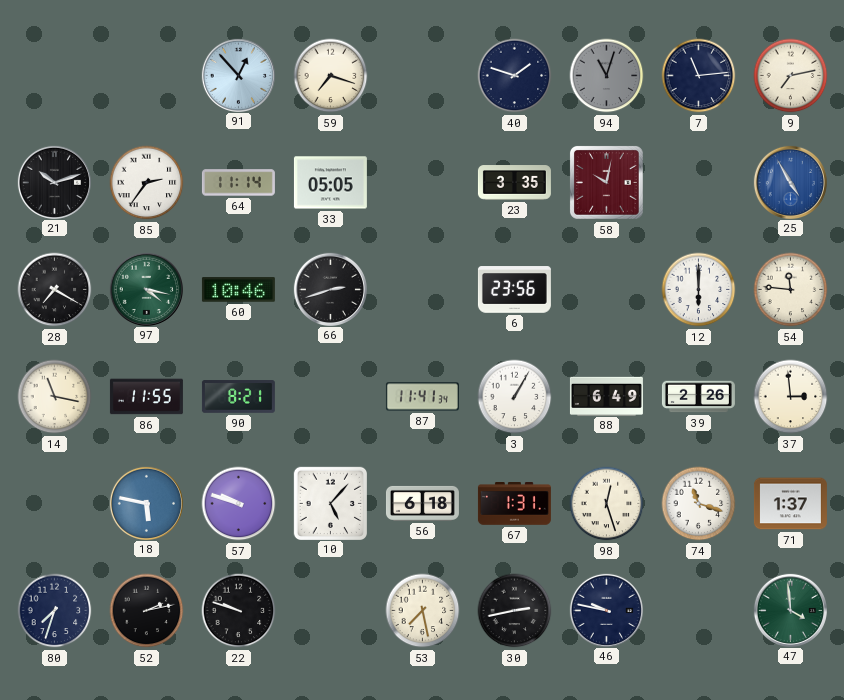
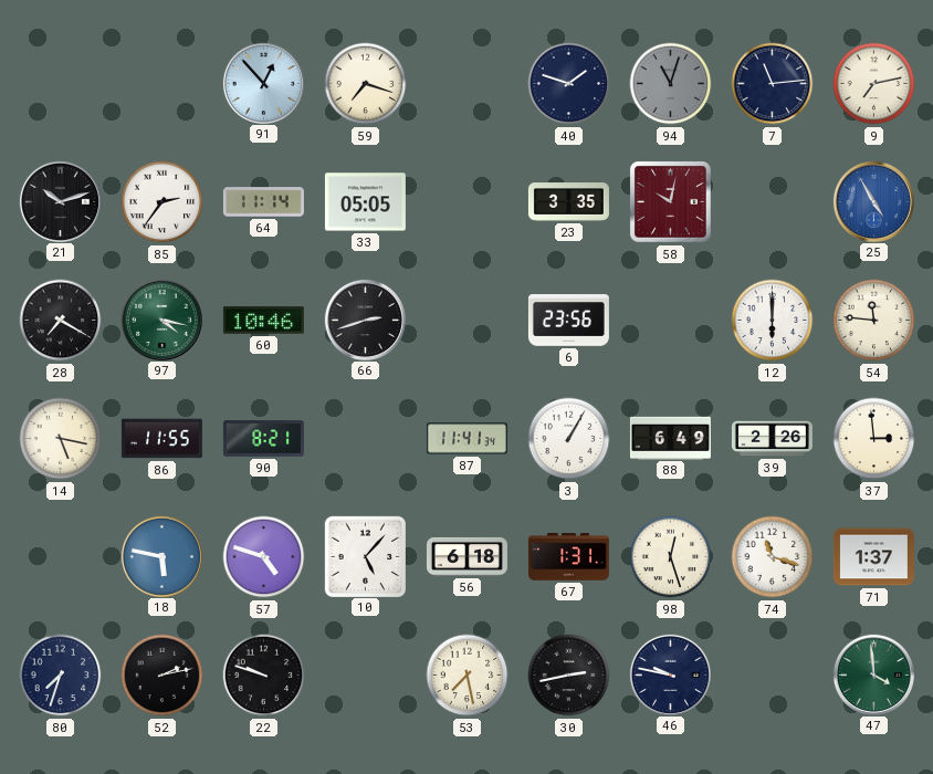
14: 11:17 -> 5:17 (61, 439)
57: 9:48 -> 4:48 (264, 557)
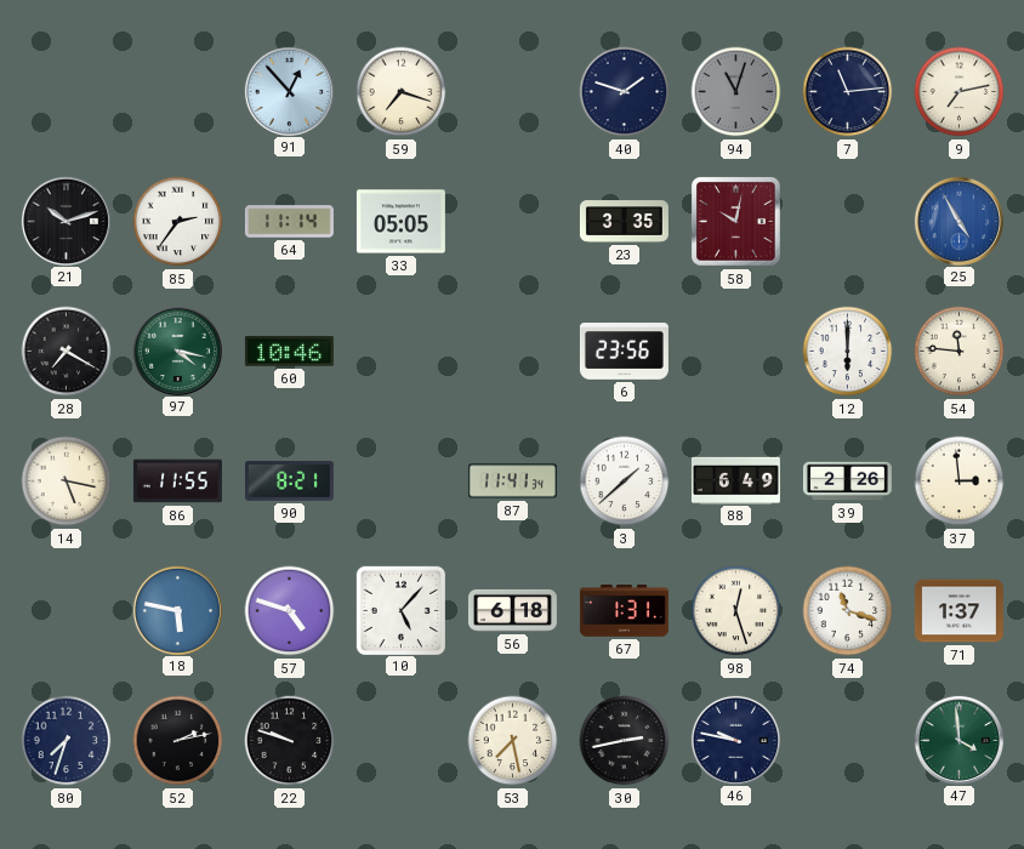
66: 2:42 -> none (365, 320)
3: 1:05 -> 1:38 (625, 482)
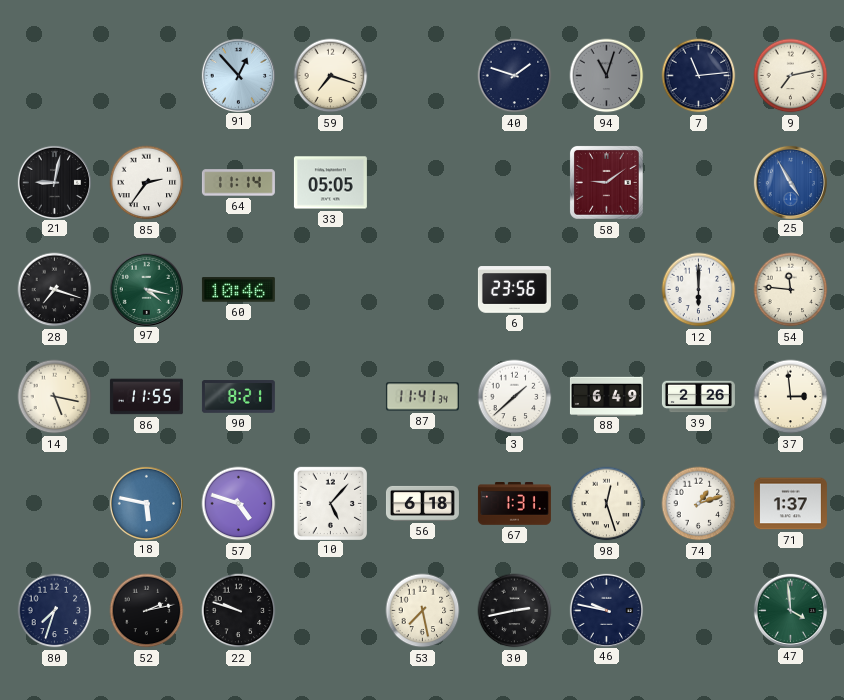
21: 10:12 -> 9:02 (54, 182)
23: 3:35 -> none (624, 222)
58: 10:02 -> 9:09 (606, 182)
28: 7:20 -> 7:18 (55, 290)
74: 11:18 -> 1:12 (699, 504)
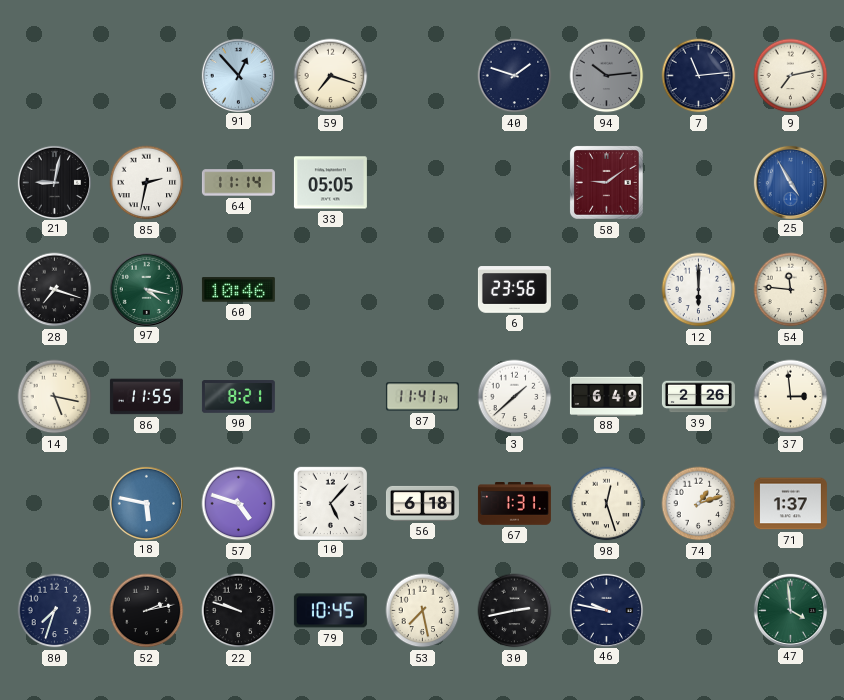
94: 11:03 -> 10:14 (607, 76)
85: 2:36 -> 2:32 (147, 183)
79: none -> 10:45 (330, 611)
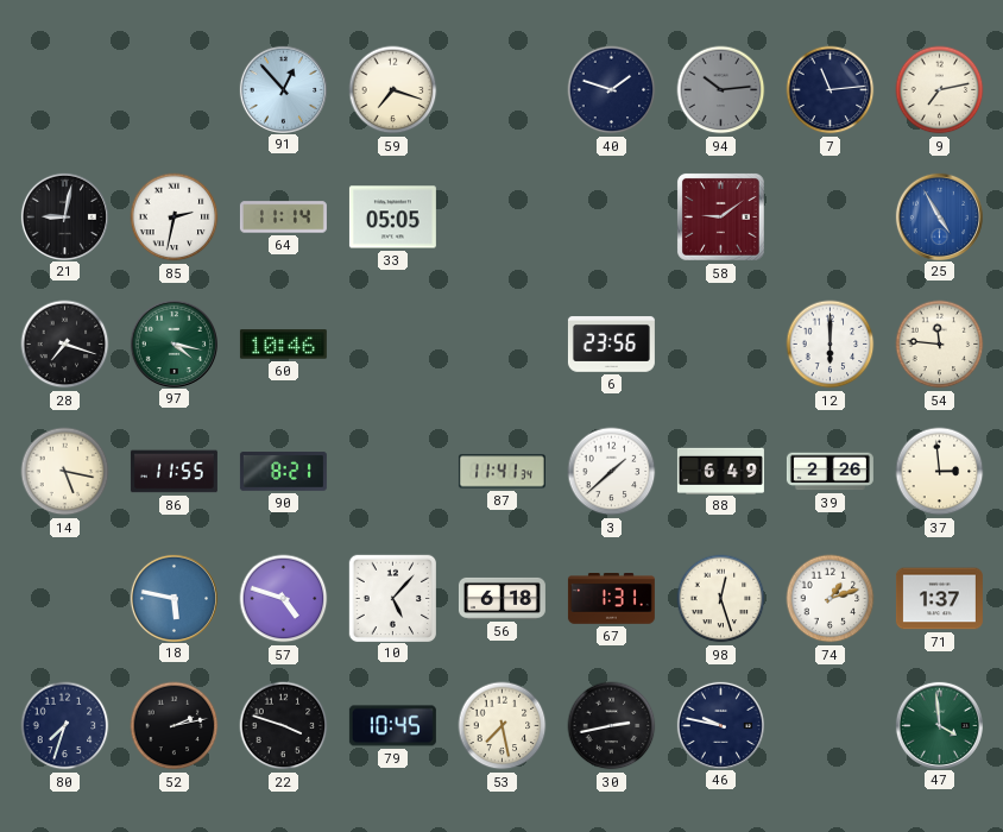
22: 9:48 -> 3:48 (284, 726)
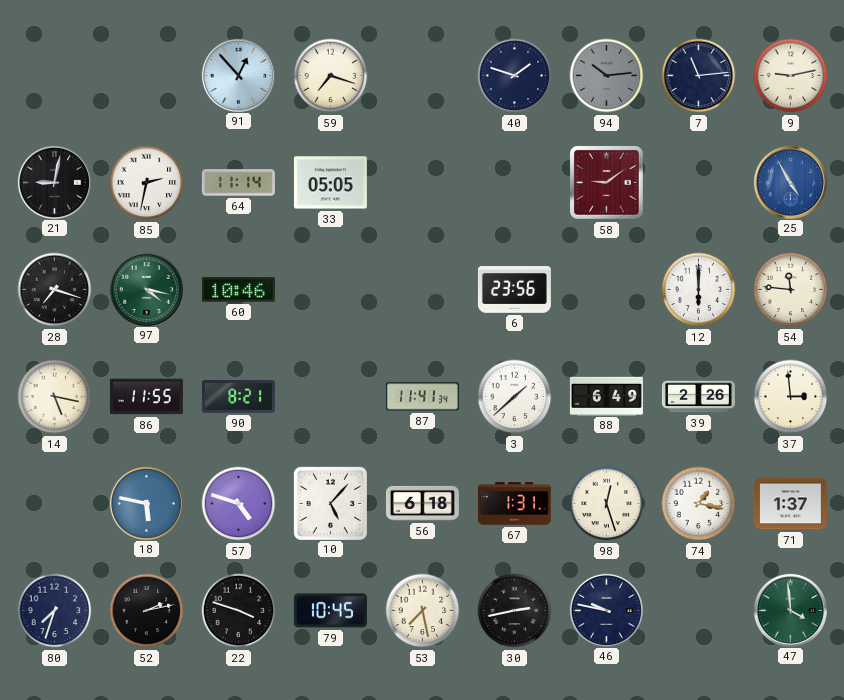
9: 7:13 -> 9:13 (791, 76)
74: 1:12 -> 1:17 (699, 504)
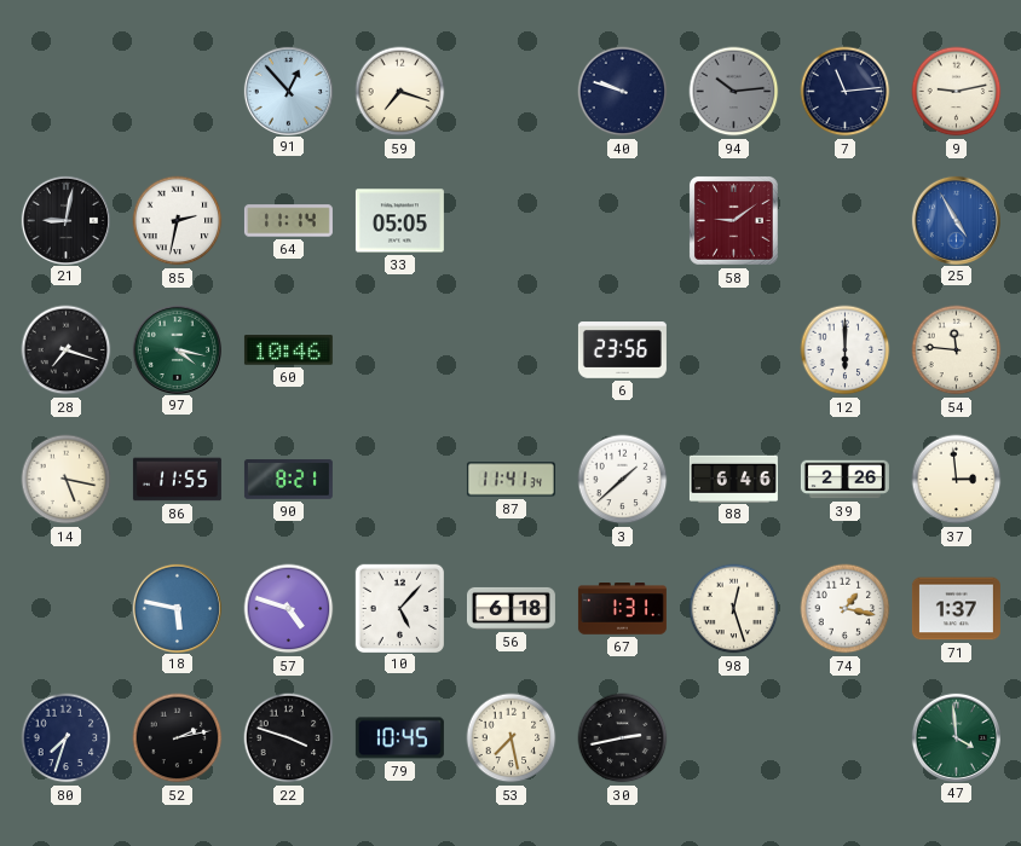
40: 1:48 -> 9:48 (623, 92)
88: 6:49 -> 6:46 (733, 479)
46: 9:47 -> none (606, 610)
